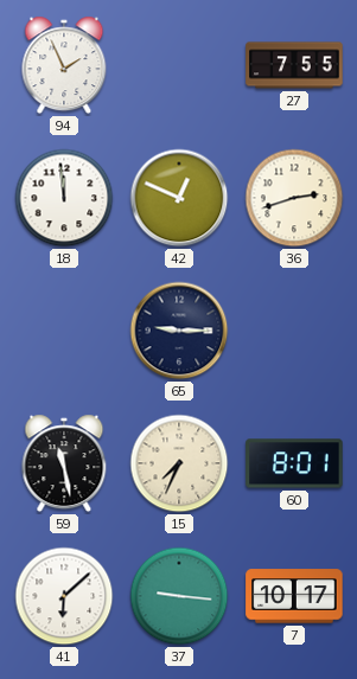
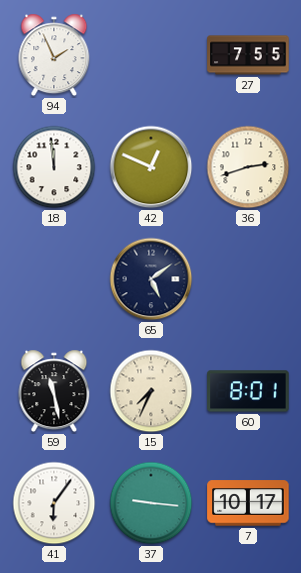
65: 9:15 -> 5:09 (151, 279)
41: 6:08 -> 6:06 (54, 503)
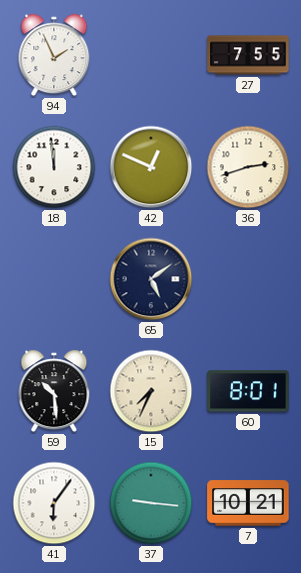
59: 11:28 -> 10:29 (54, 391)
7: 10:17 -> 10:21 (248, 503)
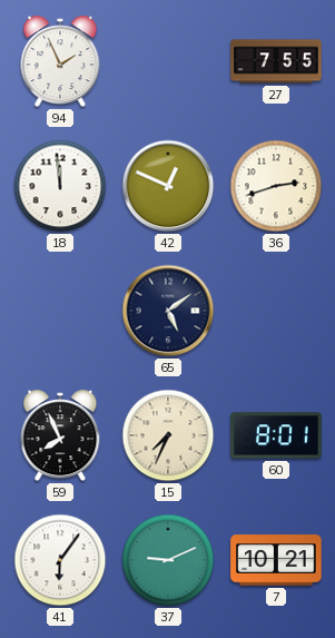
59: 10:29 -> 7:56 (60, 435)
37: 9:16 -> 9:11 (168, 560)
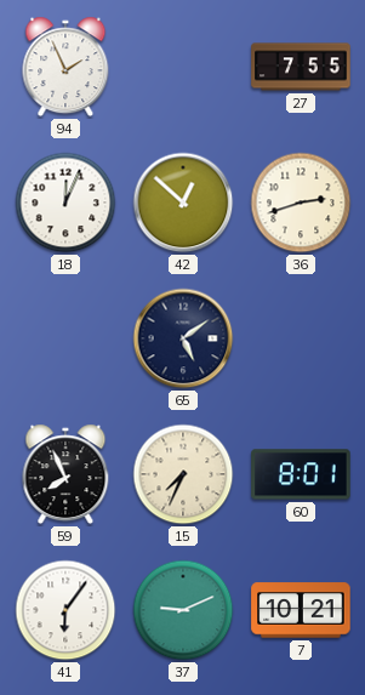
18: 11:59 -> 12:04 (65, 203)
42: 12:49 -> 12:52 (183, 203)
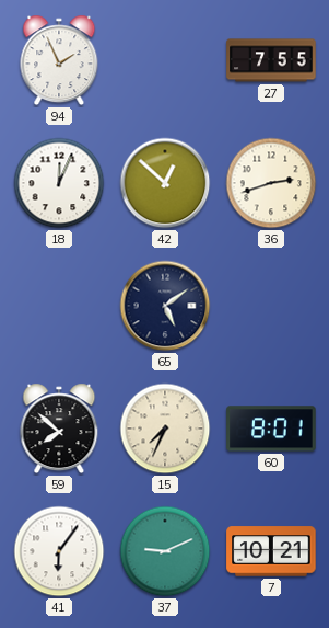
59: 7:56 -> 7:52 (59, 429)
